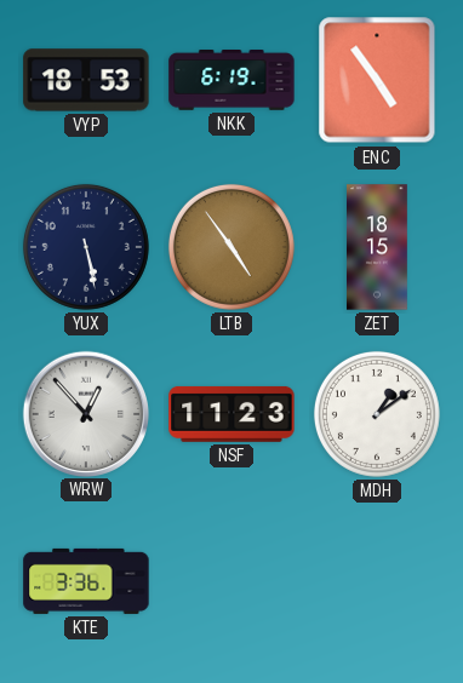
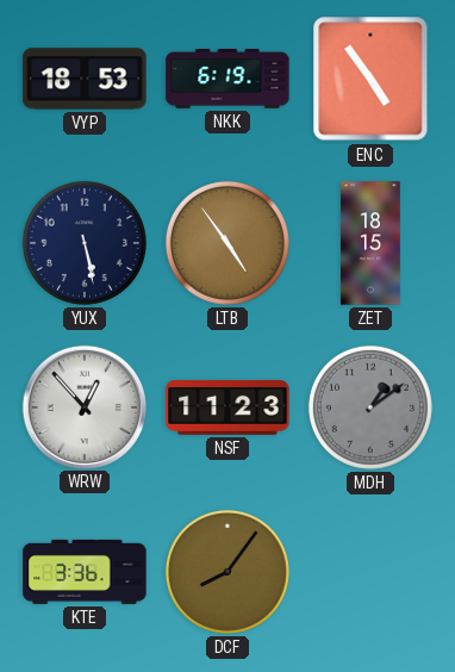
MDH dial: white -> grey (370, 407)
DCF: none -> 8:06 (227, 572)
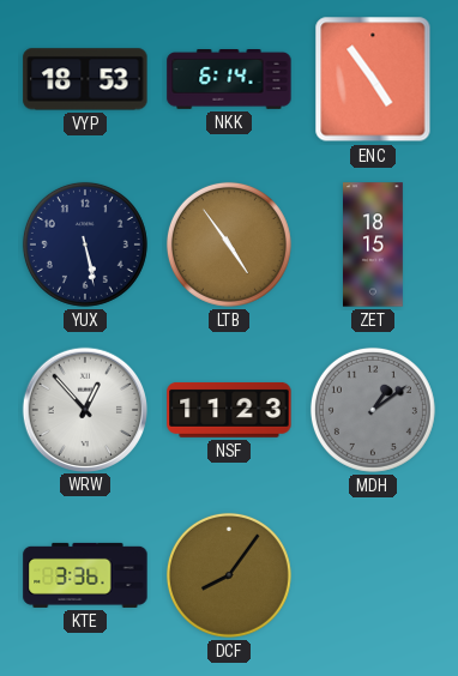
NKK: 6:19 -> 6:14 (229, 80)
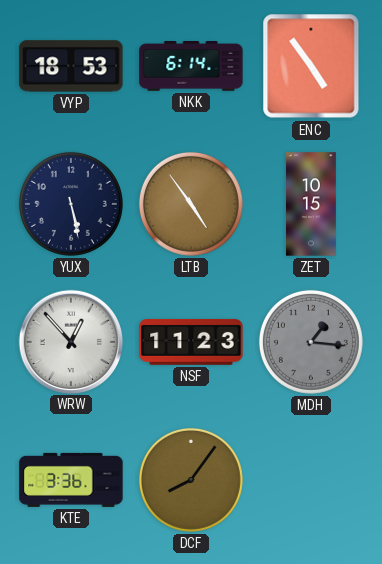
ZET: 18:15 -> 10:15 (312, 204)
MDH: 1:09 -> 1:16 (311, 342)
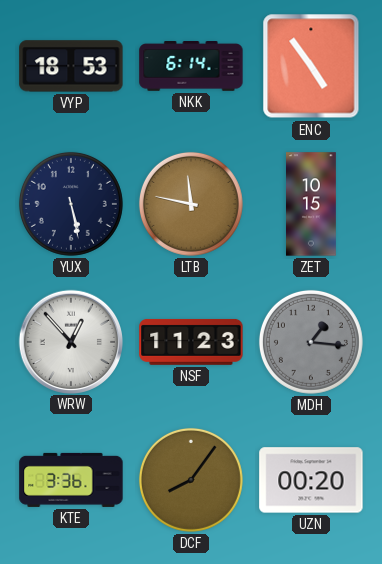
LTB: 4:54 -> 11:47 (191, 204)
UZN: none -> 00:20 (311, 480)
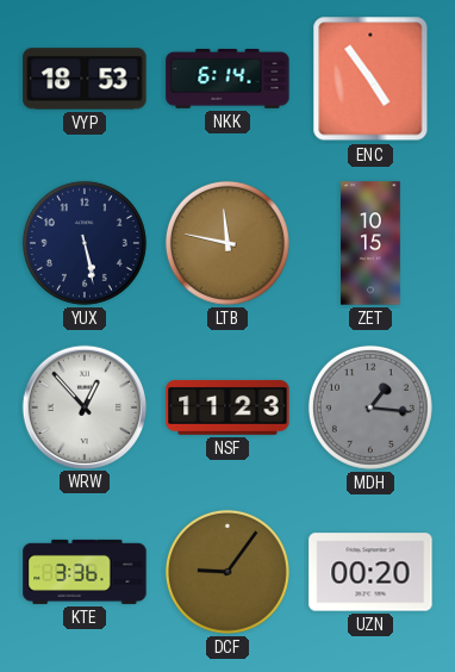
DCF: 8:06 -> 9:06 (227, 572)
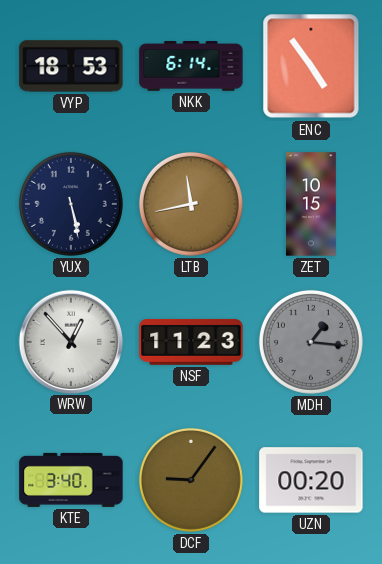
LTB: 11:47 -> 11:43 (191, 204)
KTE: 3:36 -> 3:40 (71, 480)
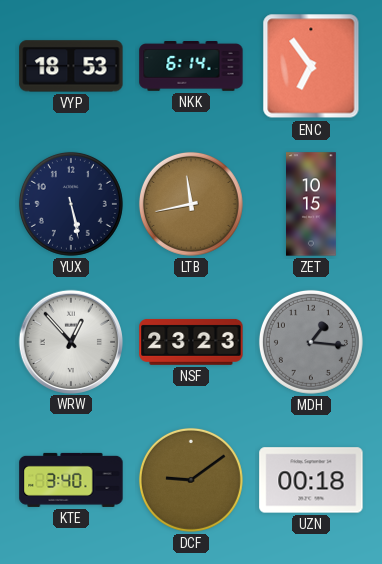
ENC: 4:54 -> 6:54 (311, 66)
NSF: 11:23 -> 23:23 (191, 342)
DCF: 9:06 -> 9:09 (191, 480)
UZN: 00:20 -> 00:18 (311, 480)
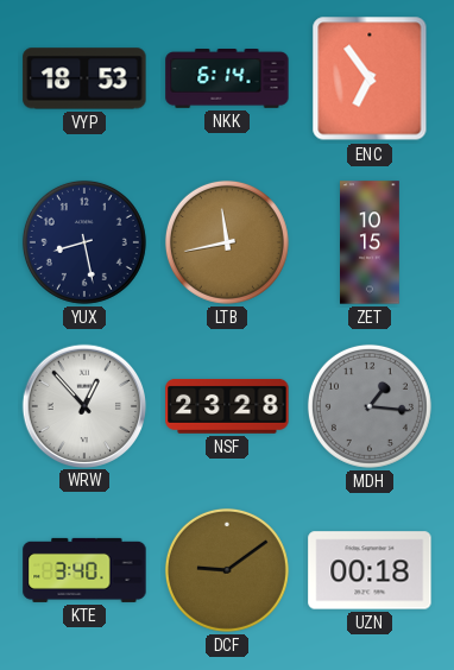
YUX: 5:28 -> 8:28 (84, 242)
NSF: 23:23 -> 23:28 (227, 406)
